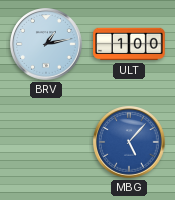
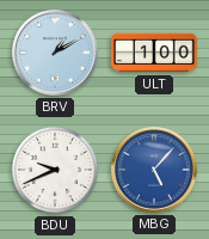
BRV: 1:13 -> 1:10 (56, 54)
BDU: none -> 9:41 (55, 170)
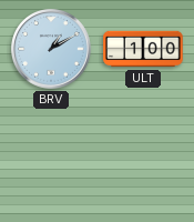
BDU: 9:41 -> none (55, 170)
MBG: 5:07 -> none (155, 171)
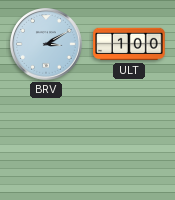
BRV: 1:10 -> 3:10 (47, 45)
